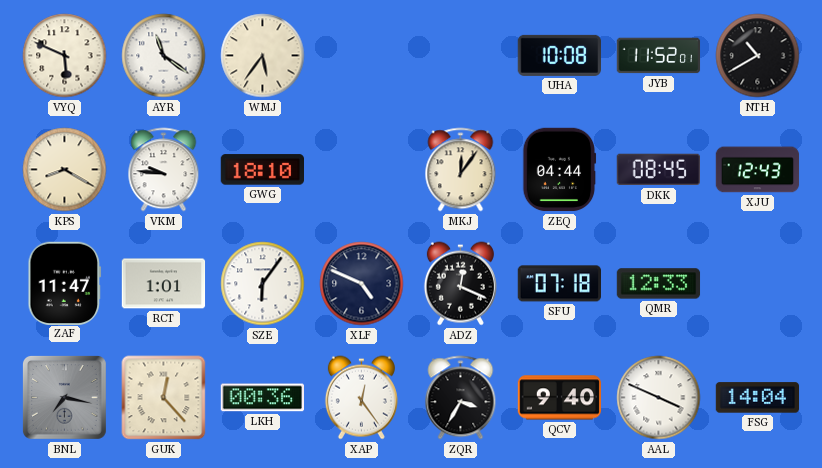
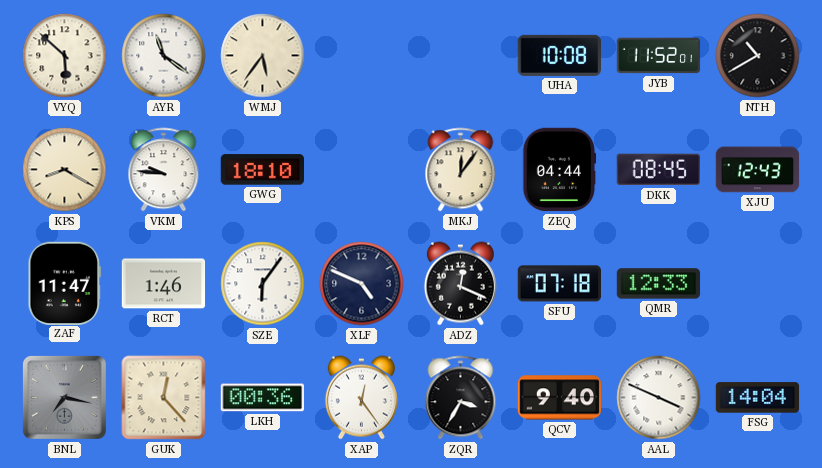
VYQ: 5:49 -> 5:52 (65, 56)
RCT: 1:01 -> 1:46 (164, 284)
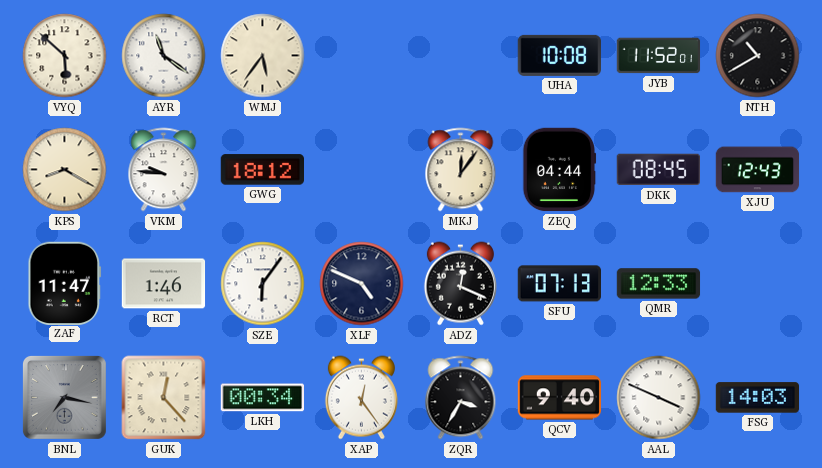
GWG: 18:10 -> 18:12 (262, 170)
SFU: 07:18 -> 07:13 (559, 284)
LKH: 00:36 -> 00:34 (262, 398)
FSG: 14:04 -> 14:03 (758, 398)
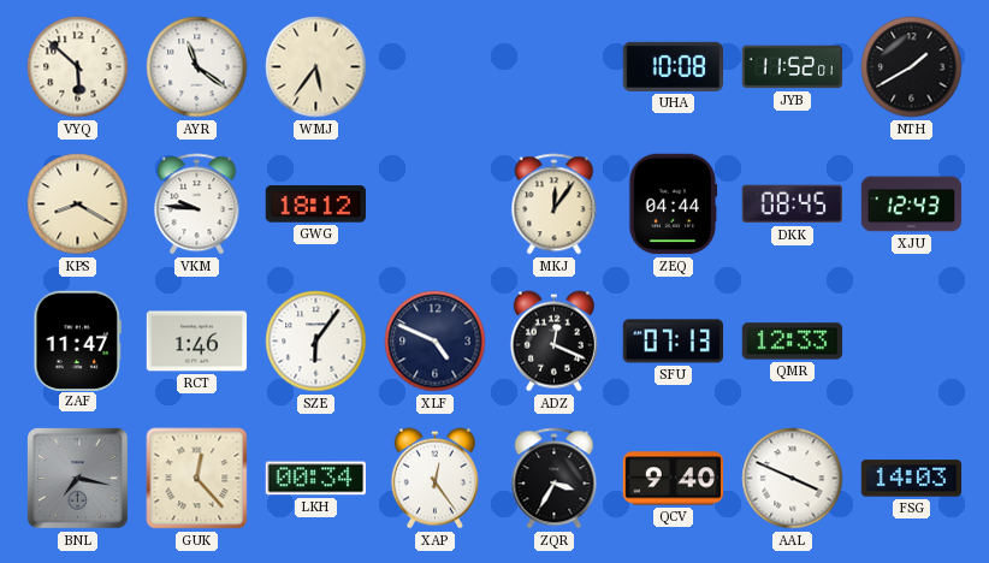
NTH: 10:40 -> 1:40 (912, 67)
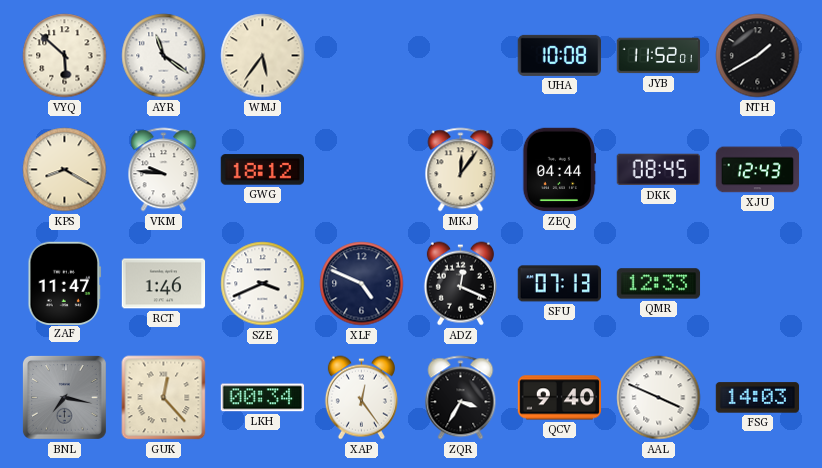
SZE: 6:06 -> 3:41 (263, 284)
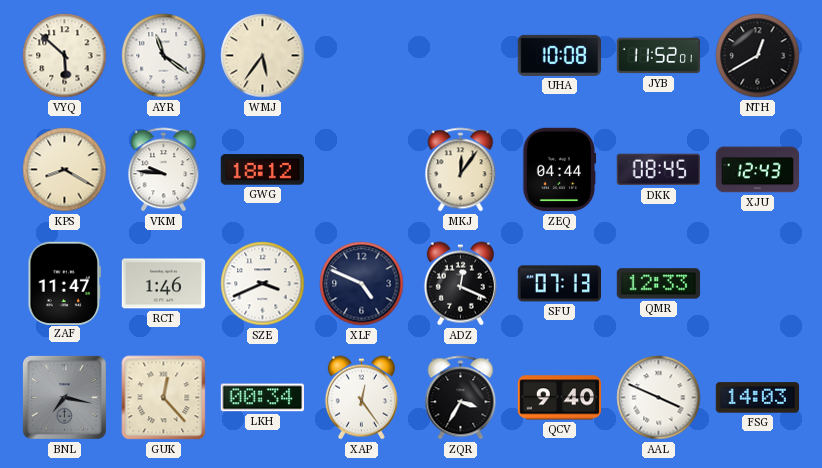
NTH: 1:40 -> 12:40 (758, 56)
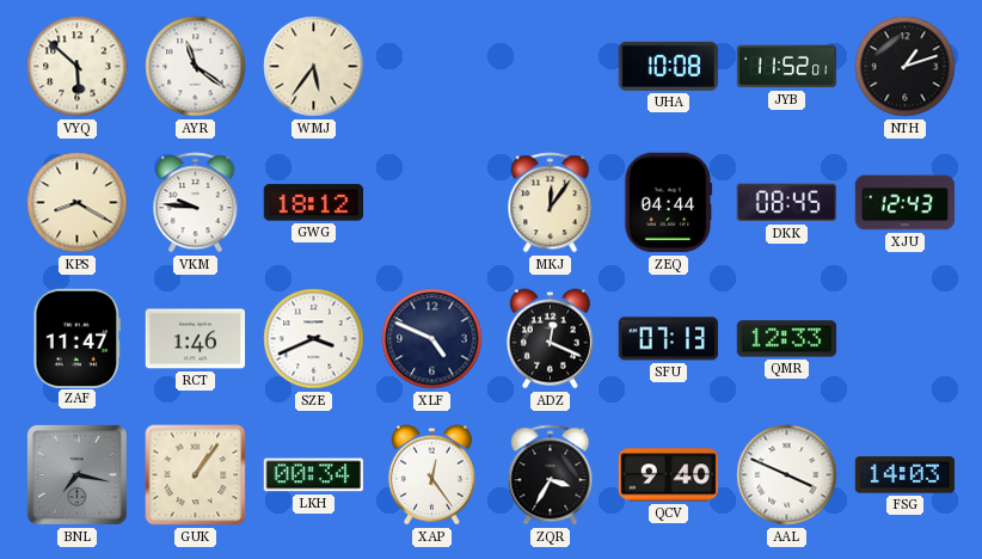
NTH: 12:40 -> 1:12 (906, 67)
GUK: 12:23 -> 1:06 (196, 475)
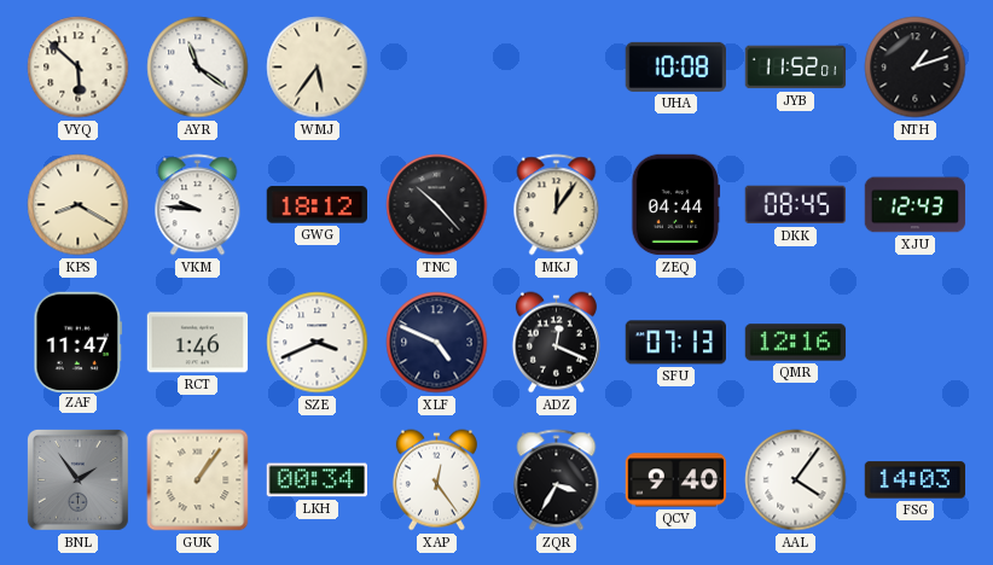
TNC: none -> 10:23 (437, 205)
QMR: 12:33 -> 12:16 (796, 343)
BNL: 7:17 -> 1:54 (77, 479)
AAL: 3:49 -> 4:06 (796, 480)
